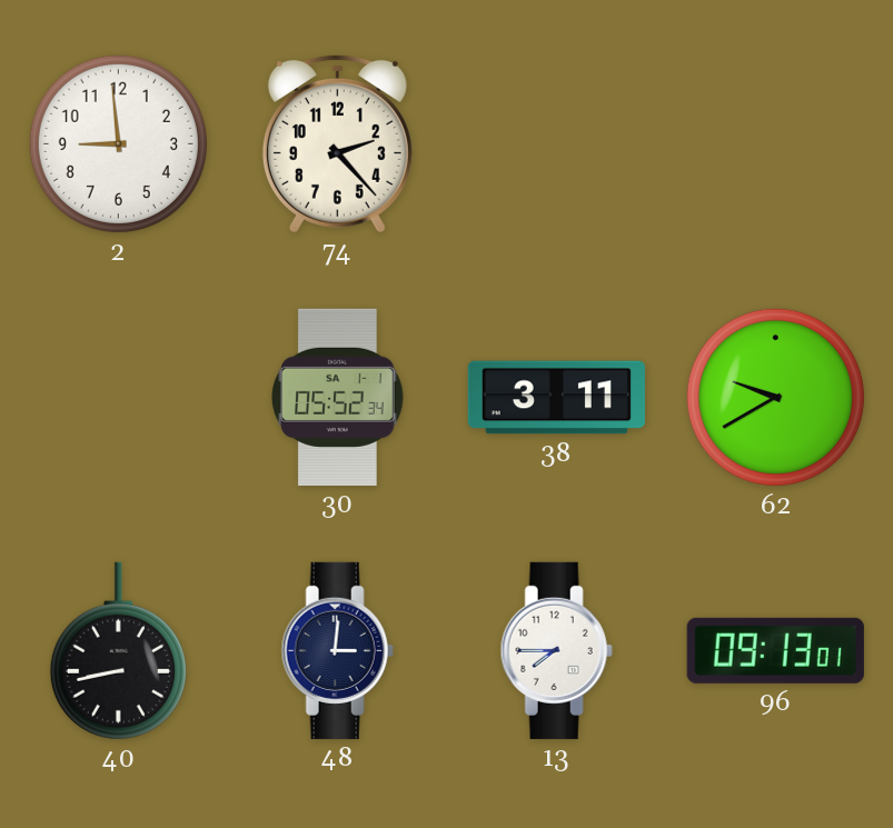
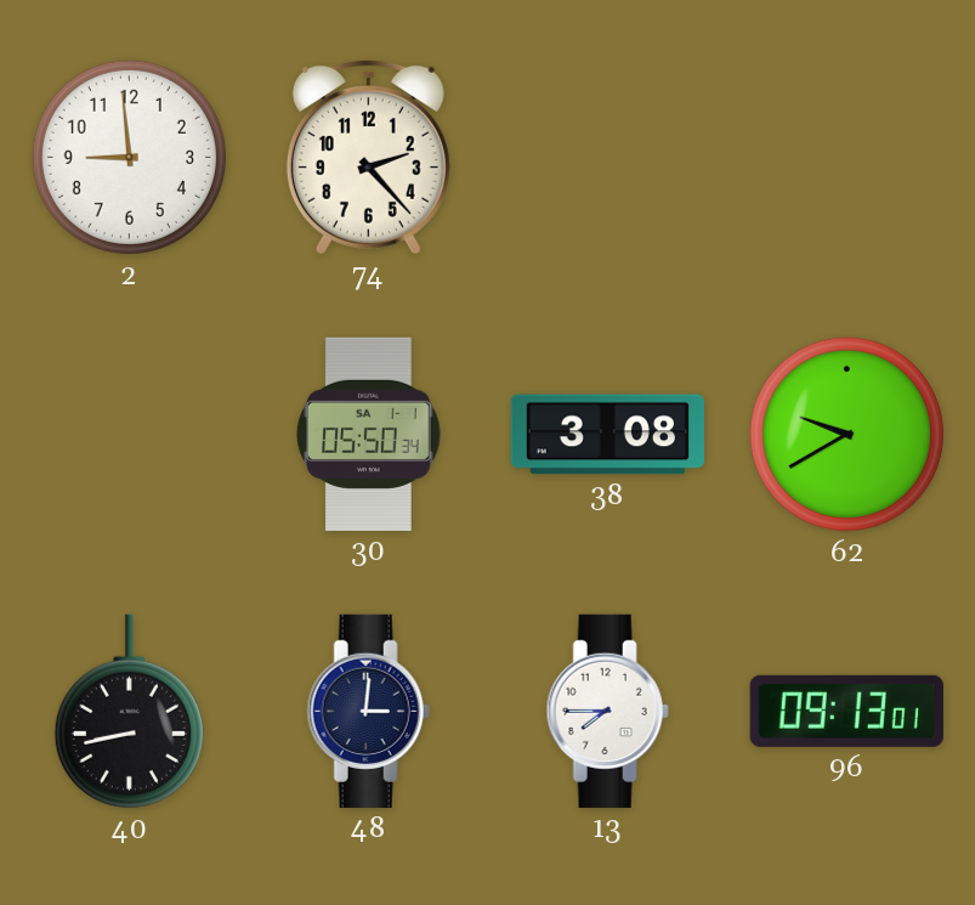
30: 05:52 -> 05:50 (369, 434)
38: 3:11 -> 3:08 (607, 435)
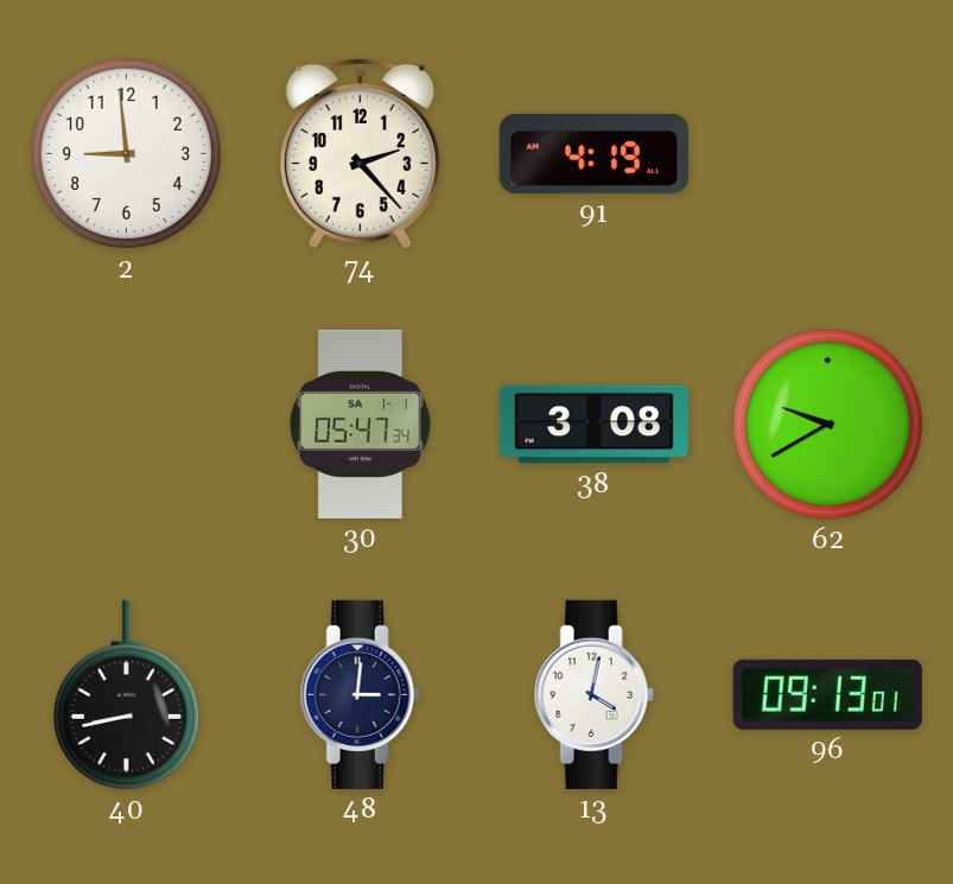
91: none -> 4:19 (593, 153)
30: 05:50 -> 05:47 (361, 424)
13: 7:45 -> 4:02 (593, 694)
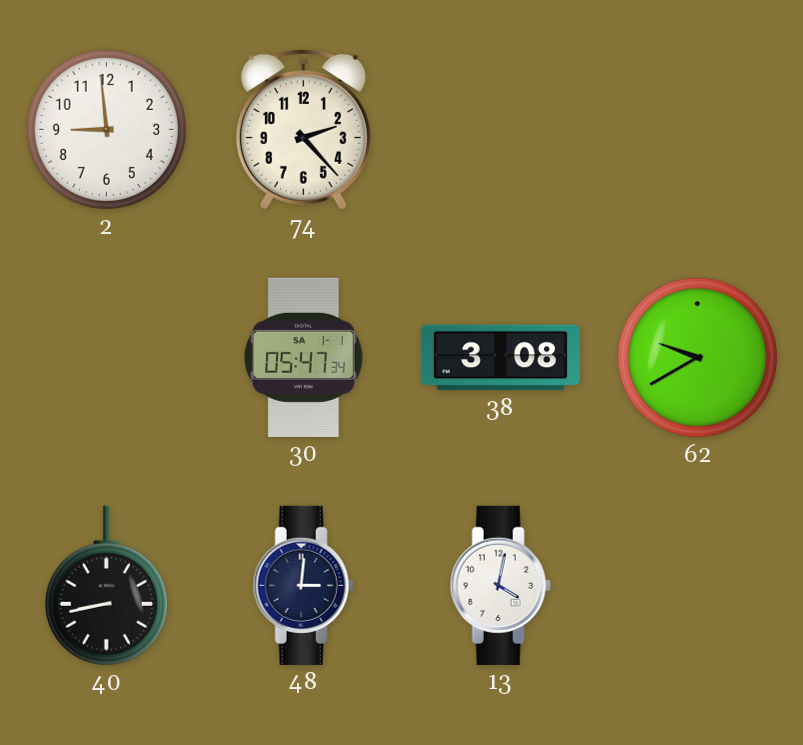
91: 4:19 -> none (593, 153)
96: 09:13 -> none (827, 694)
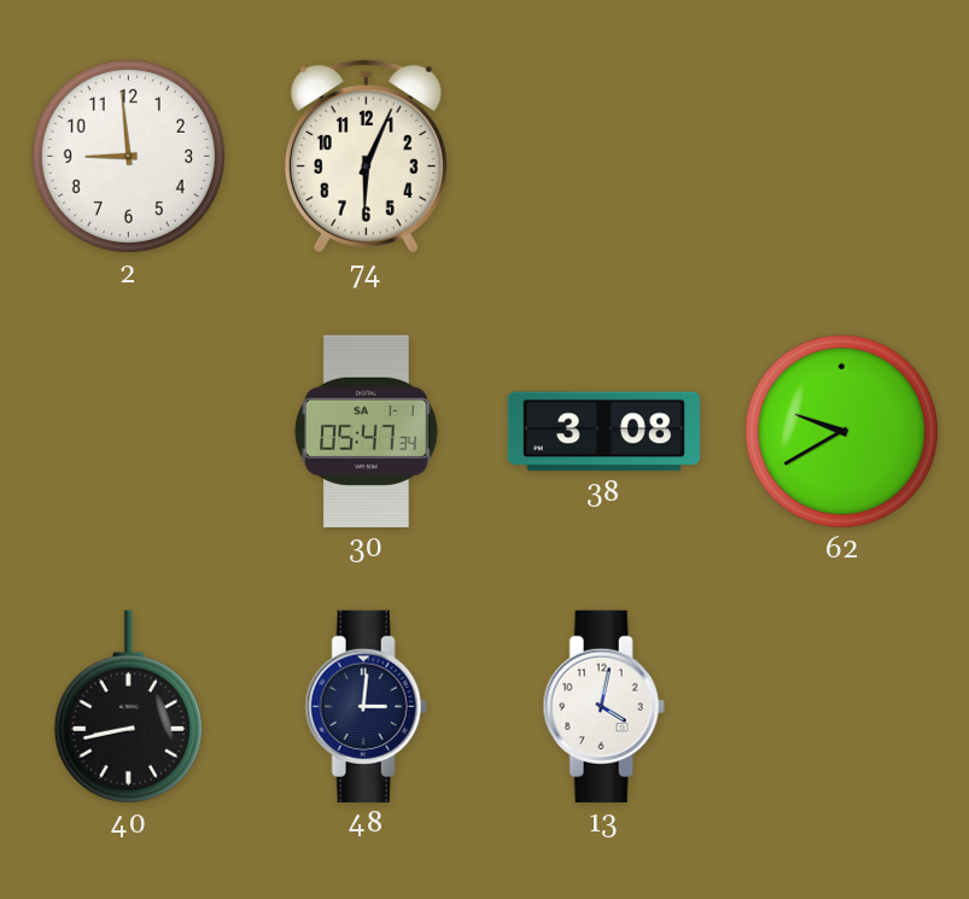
74: 2:23 -> 6:04 (366, 156)
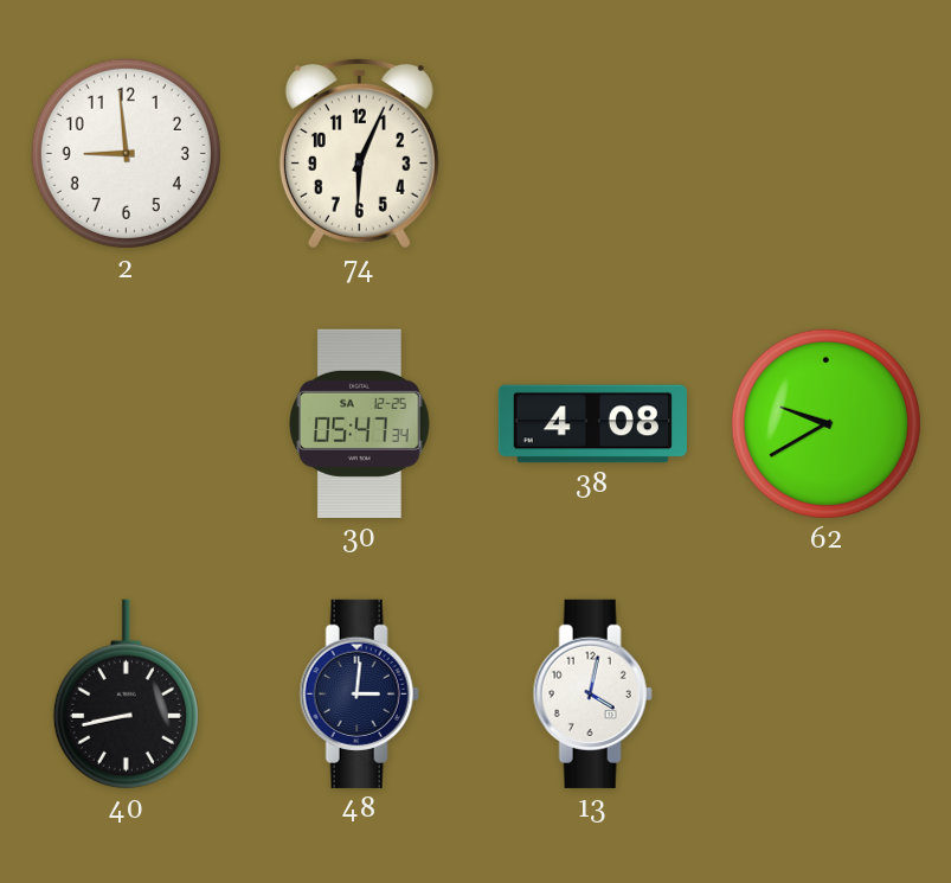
30 date: SA 1-1 -> SA 12-25 (360, 423)
38: 3:08 -> 4:08 (592, 424)
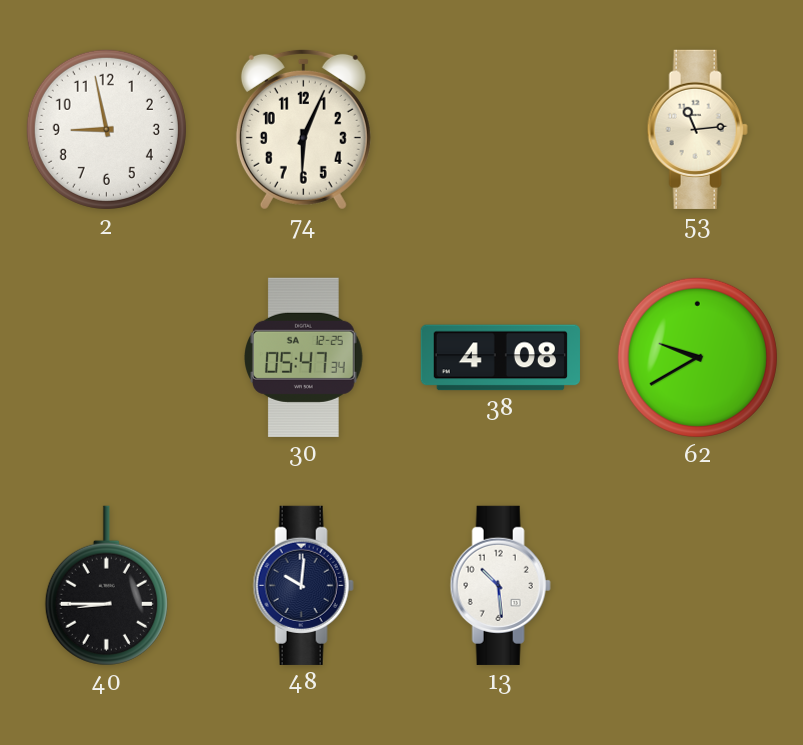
2: 8:59 -> 8:58 (106, 129)
53: none -> 11:14 (697, 129)
40: 8:43 -> 8:45 (106, 586)
48: 3:01 -> 10:01 (303, 585)
13: 4:02 -> 10:29 (500, 585)
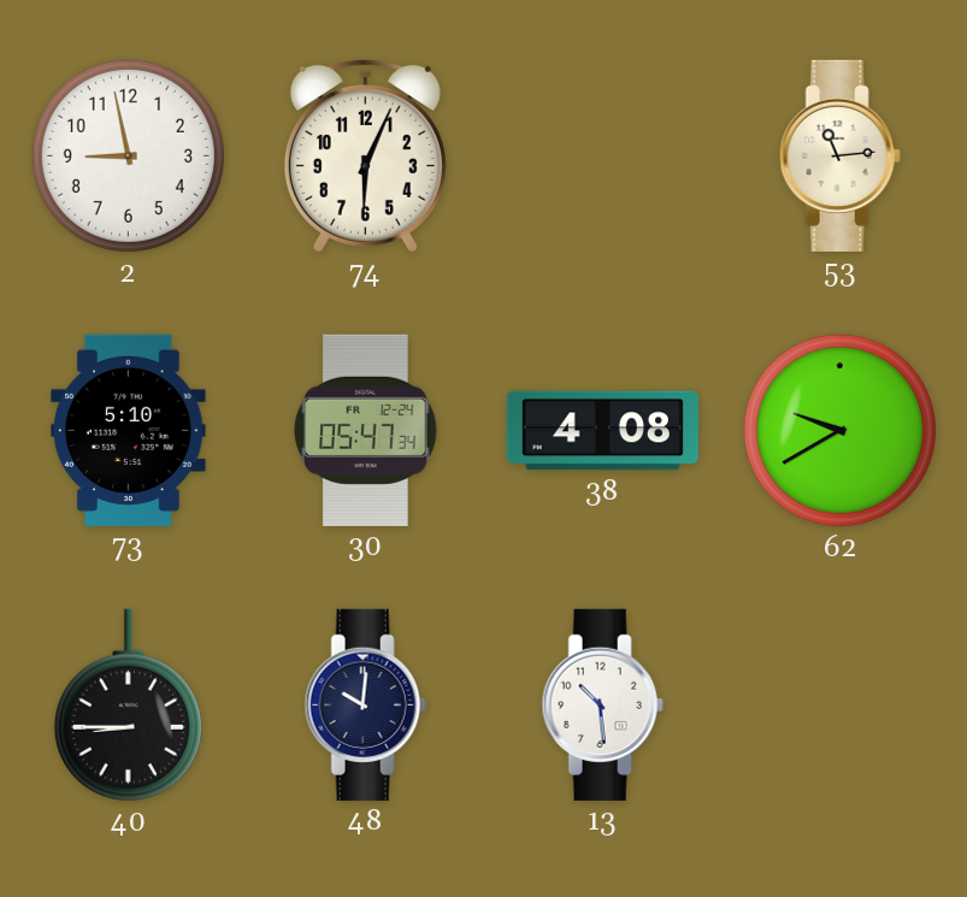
73: none -> 5:10 (129, 430)
30 date: SA 12-25 -> FR 12-24 (366, 430)
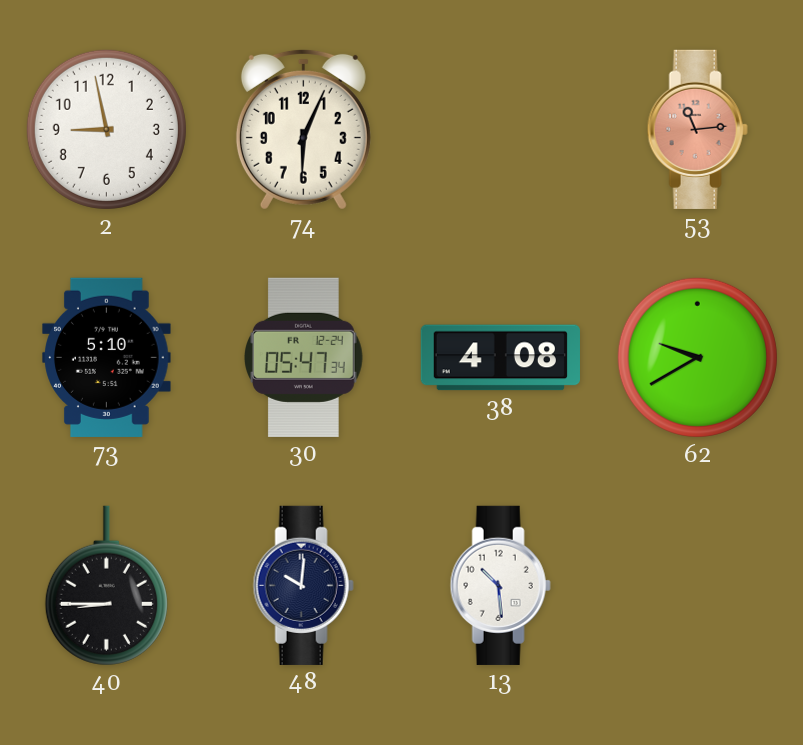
53 dial: cream -> salmon (697, 129)
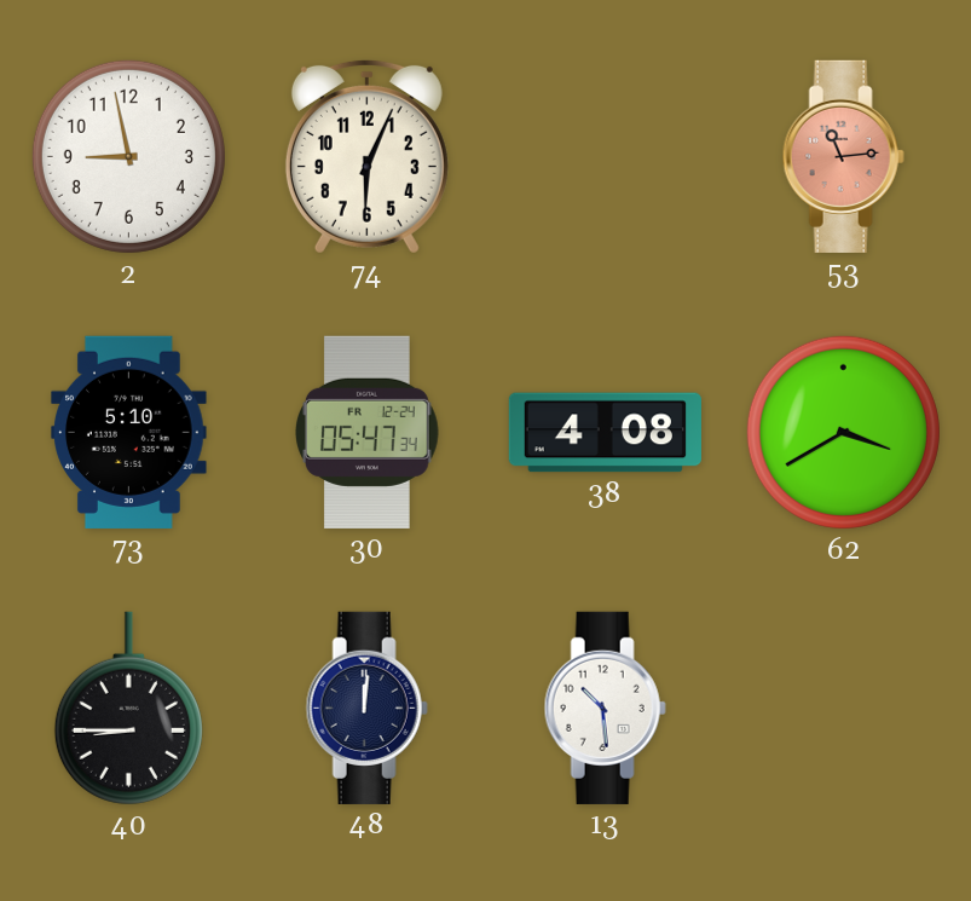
62: 9:40 -> 3:40 (843, 432)
48: 10:01 -> 12:01 (366, 707)
